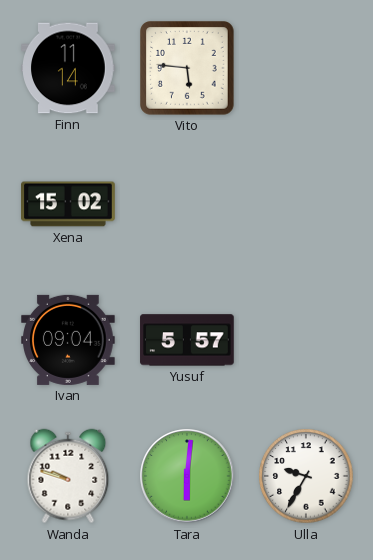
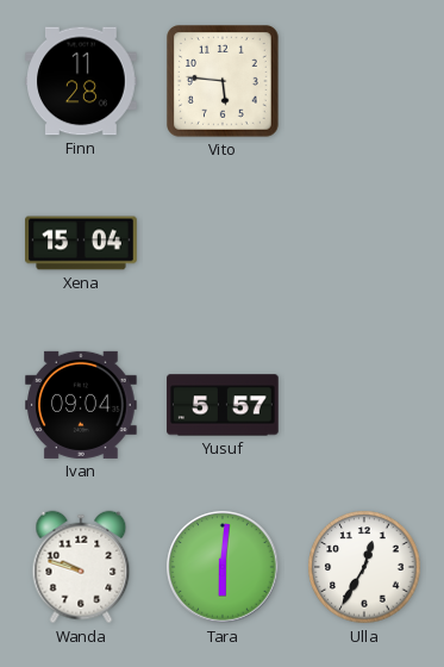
Finn: 11:14 -> 11:28 (81, 81)
Xena: 15:02 -> 15:04 (81, 243)
Ulla: 9:35 -> 12:35 (364, 567)
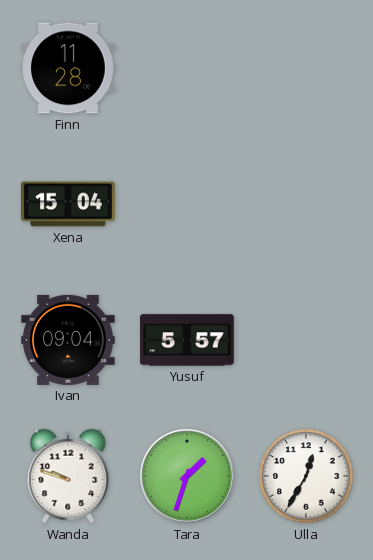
Vito: 5:46 -> none (224, 82)
Tara: 6:01 -> 1:33 (187, 476)
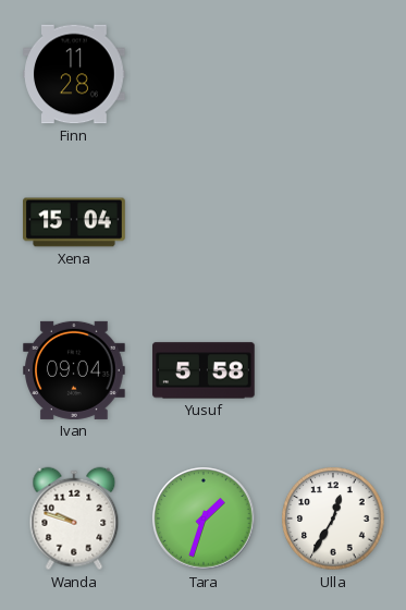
Yusuf: 5:57 -> 5:58 (204, 370)
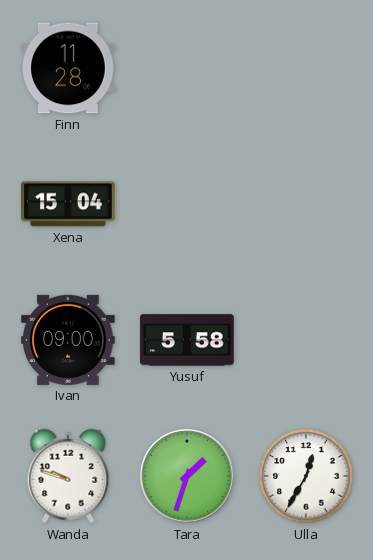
Ivan: 09:04 -> 09:00 (68, 340)
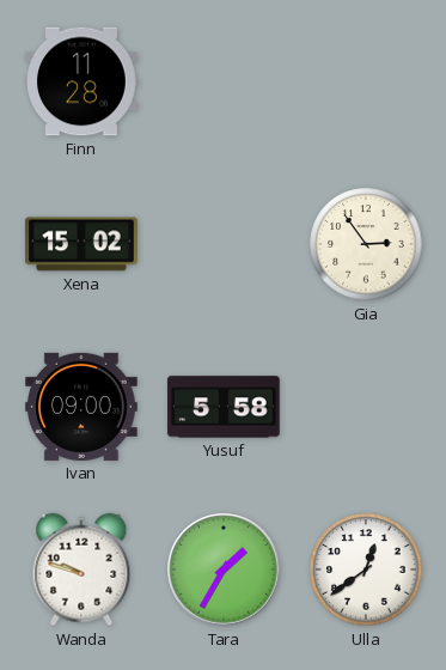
Xena: 15:04 -> 15:02 (81, 244)
Gia: none -> 2:54 (366, 244)
Tara: 1:33 -> 1:35 (224, 569)
Ulla: 12:35 -> 12:39 (366, 569)
